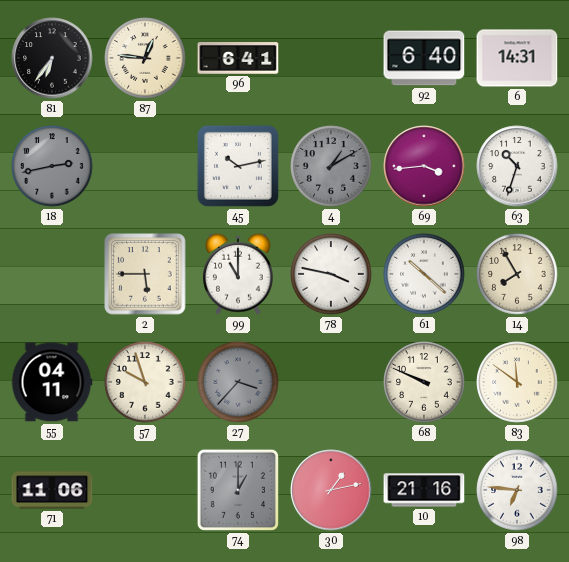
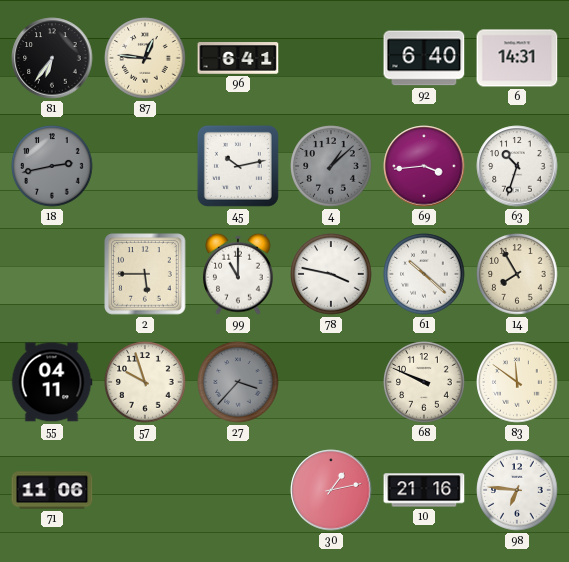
4: 1:10 -> 1:08 (331, 166)
74: 1:00 -> none (238, 490)
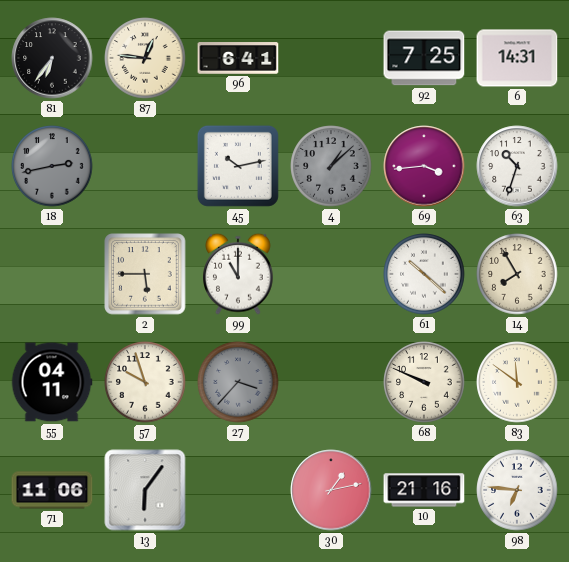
92: 6:40 -> 7:25 (424, 58)
78: 3:47 -> none (331, 274)
13: none -> 6:06 (145, 490)
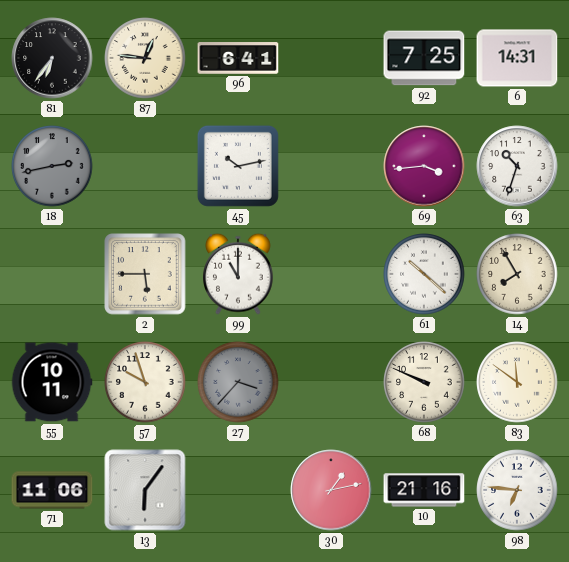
4: 1:08 -> none (331, 166)
55: 04:11 -> 10:11 (52, 382)
